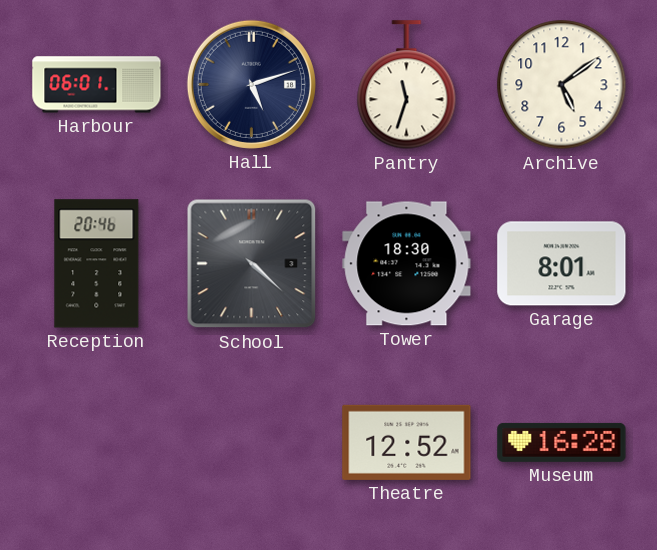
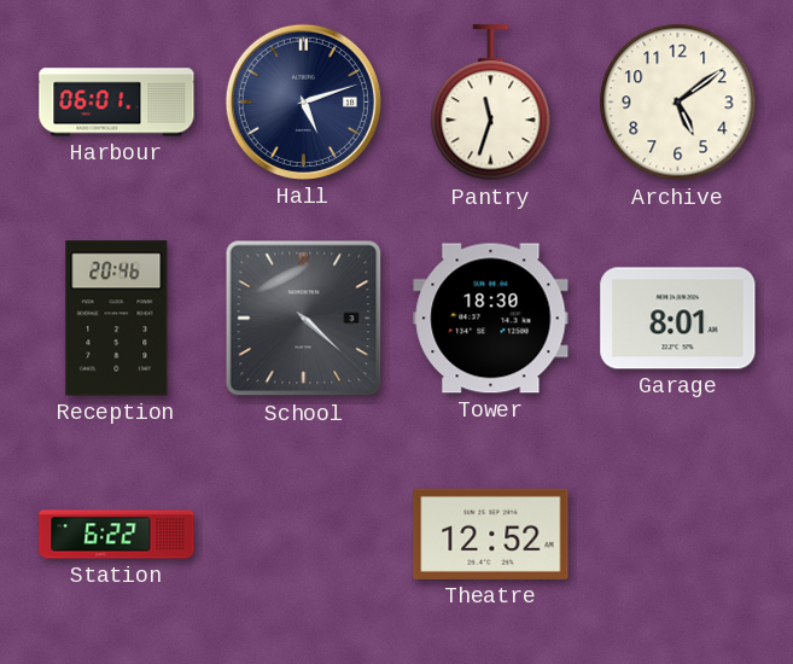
Station: none -> 6:22 (117, 535)
Museum: 16:28 -> none (562, 442)
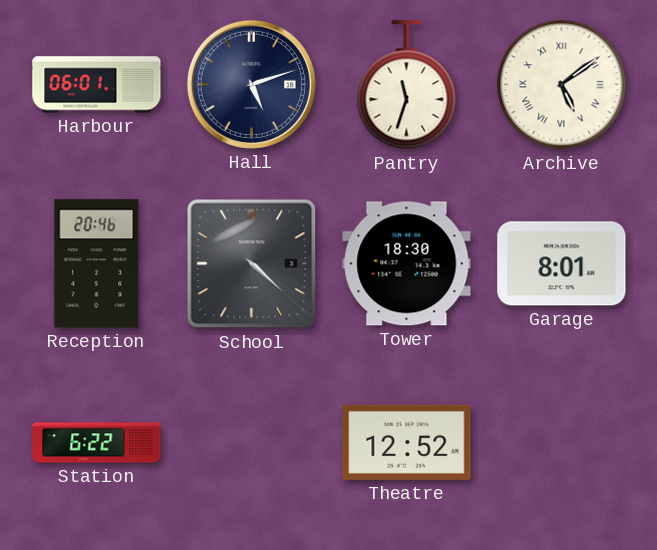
Archive numerals: Arabic -> Roman (562, 85)
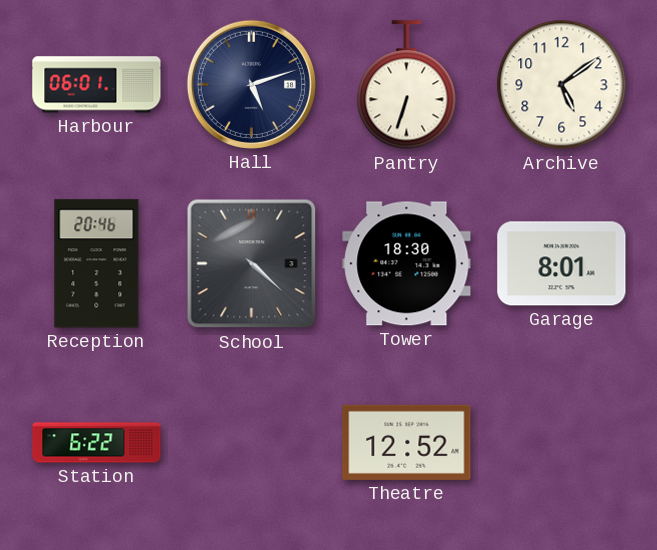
Pantry: 11:33 -> 6:33 (407, 85)
Archive numerals: Roman -> Arabic (562, 85)
